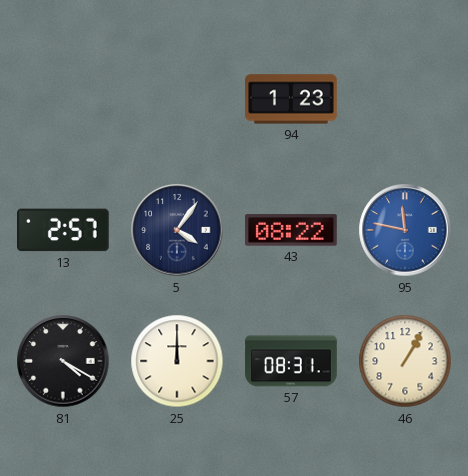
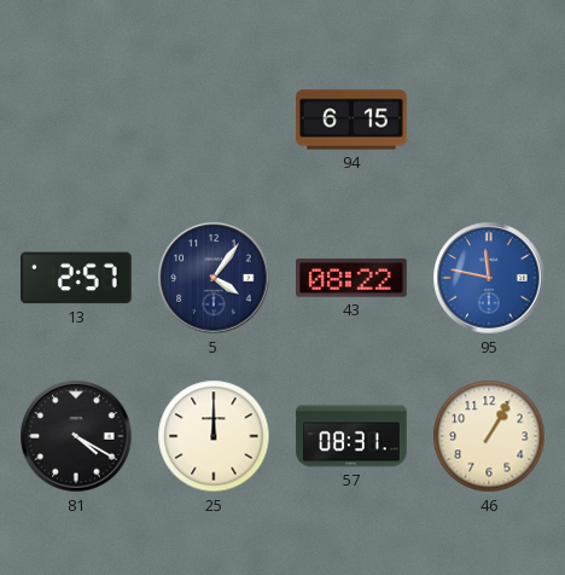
94: 1:23 -> 6:15 (351, 120)
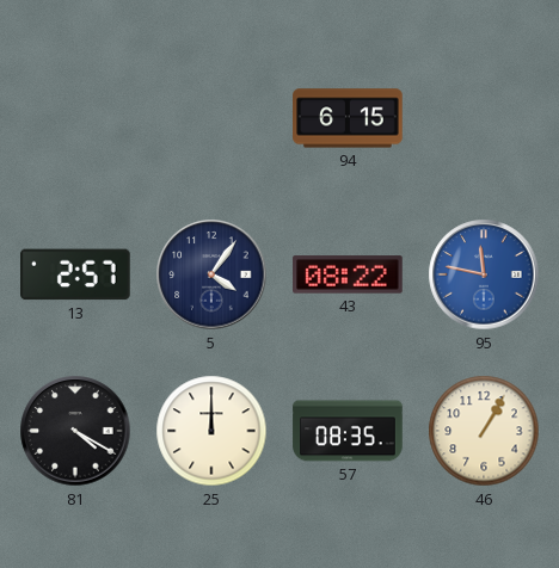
57: 08:31 -> 08:35 (348, 431)
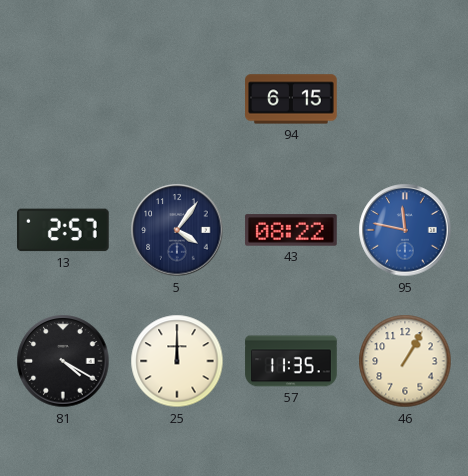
57: 08:35 -> 11:35 (291, 361)
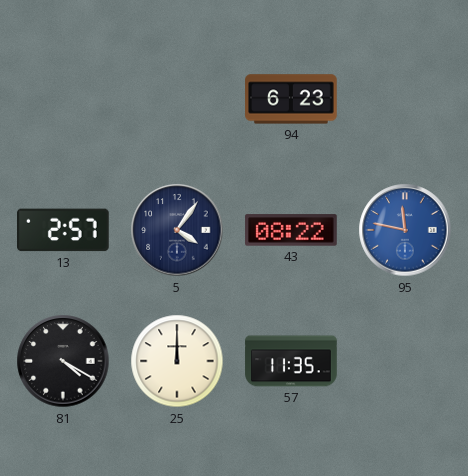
94: 6:15 -> 6:23 (291, 99)
46: 1:05 -> none (405, 361)
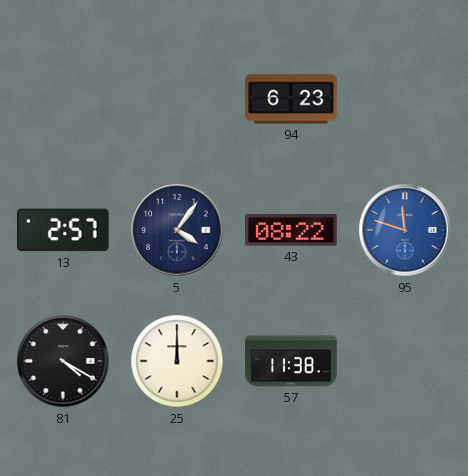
95: 11:47 -> 11:48 (405, 230)
57: 11:35 -> 11:38 (291, 361)
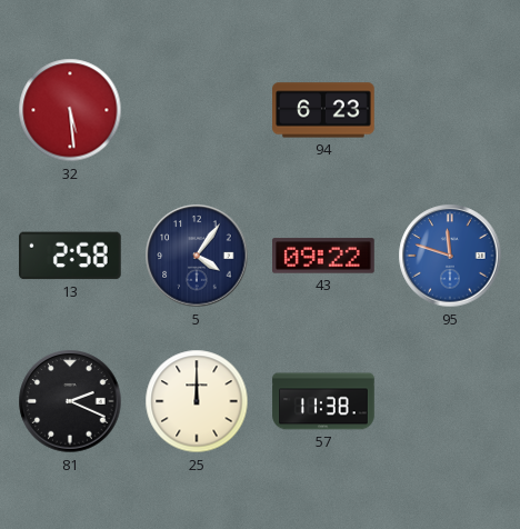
32: none -> 5:29 (70, 110)
13: 2:57 -> 2:58 (71, 256)
43: 08:22 -> 09:22 (323, 256)
81: 4:20 -> 2:19 (70, 401)
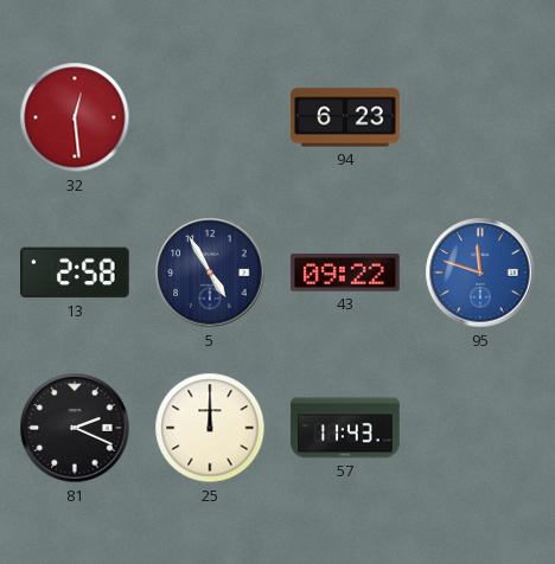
32: 5:29 -> 12:29 (75, 117)
5: 4:06 -> 4:55 (210, 273)
57: 11:38 -> 11:43 (345, 428)
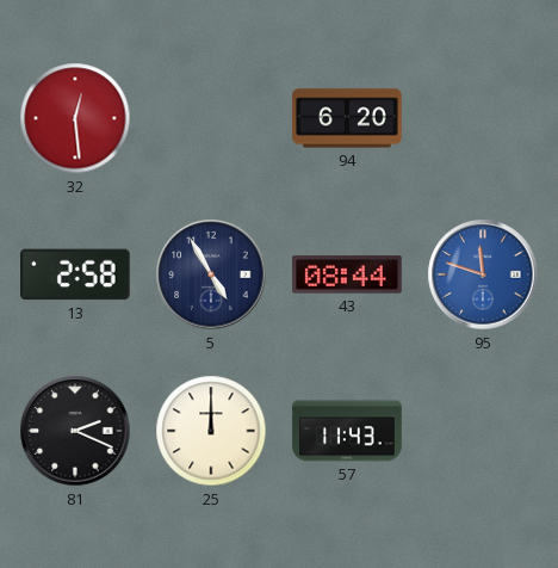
94: 6:23 -> 6:20 (347, 118)
43: 09:22 -> 08:44 (347, 274)
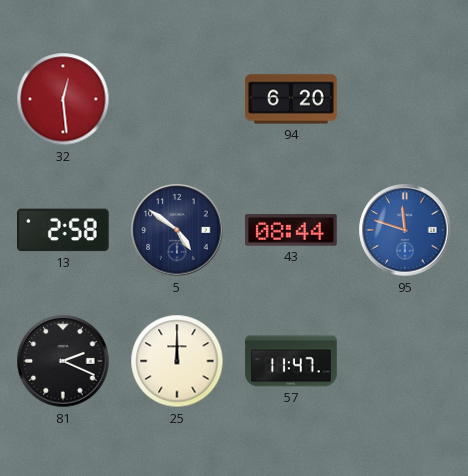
5: 4:55 -> 4:51 (177, 230)
57: 11:43 -> 11:47 (291, 361)
